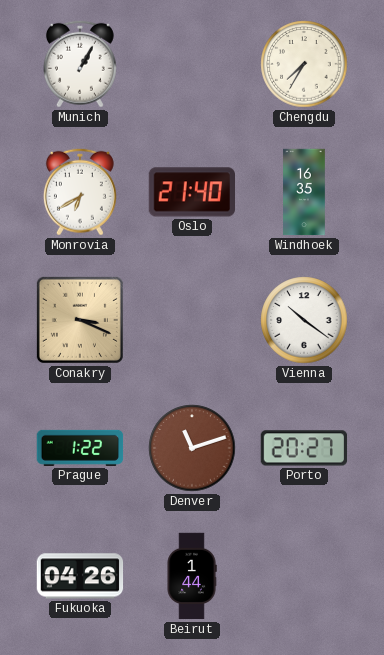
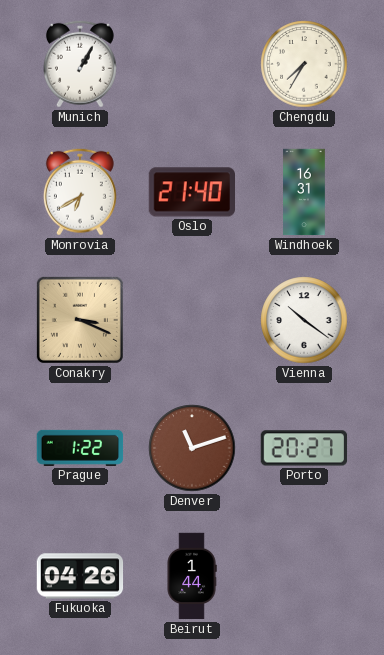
Windhoek: 16:35 -> 16:31 (304, 192)
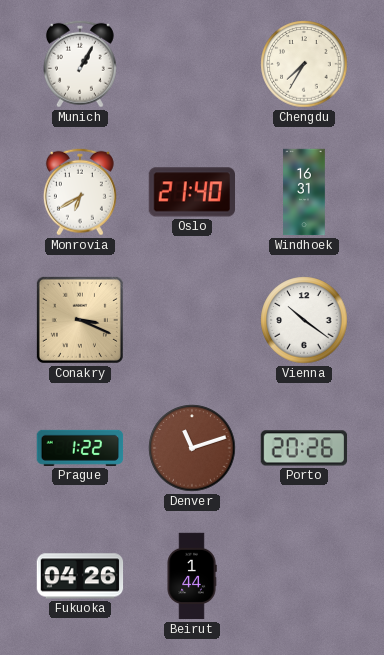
Porto: 20:27 -> 20:26 (304, 448)
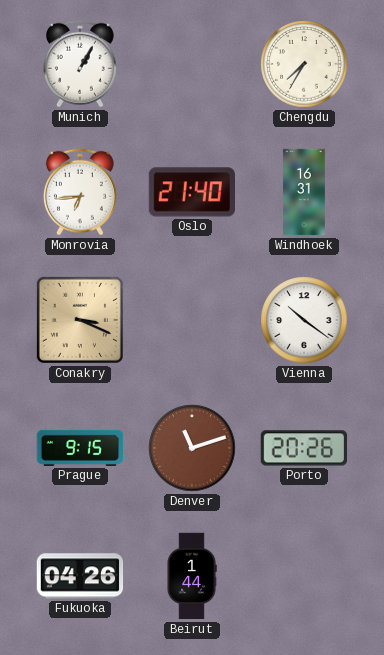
Monrovia: 6:40 -> 6:44 (80, 192)
Prague: 1:22 -> 9:15 (80, 448)
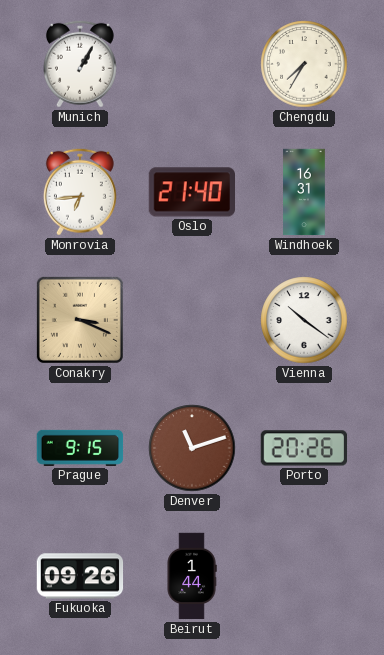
Fukuoka: 04:26 -> 09:26 (80, 576)
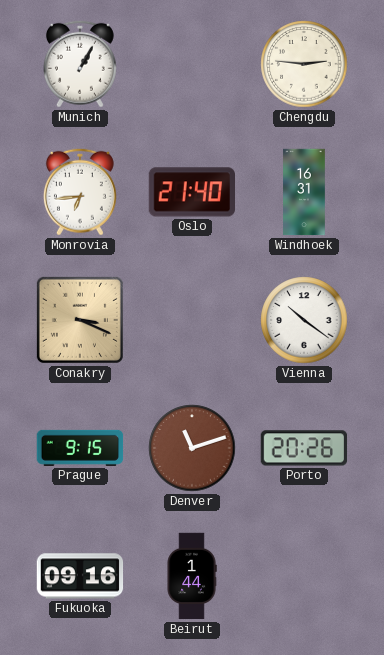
Chengdu: 7:35 -> 2:46 (304, 64)
Fukuoka: 09:26 -> 09:16 (80, 576)
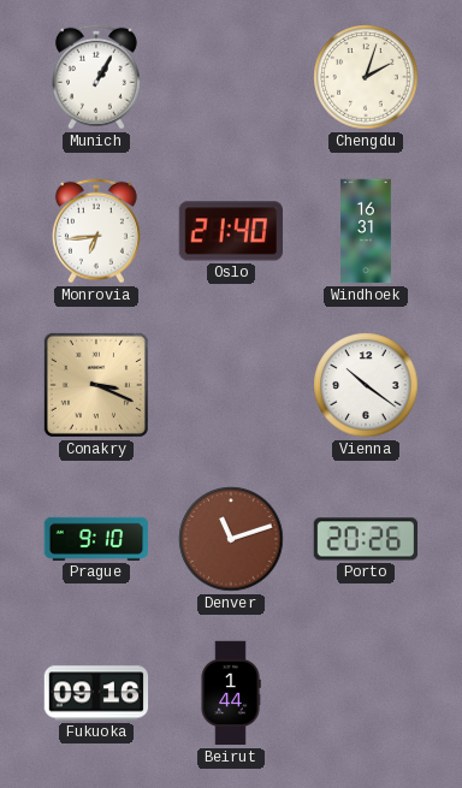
Chengdu: 2:46 -> 2:03 (366, 77)
Prague: 9:15 -> 9:10 (96, 539)
